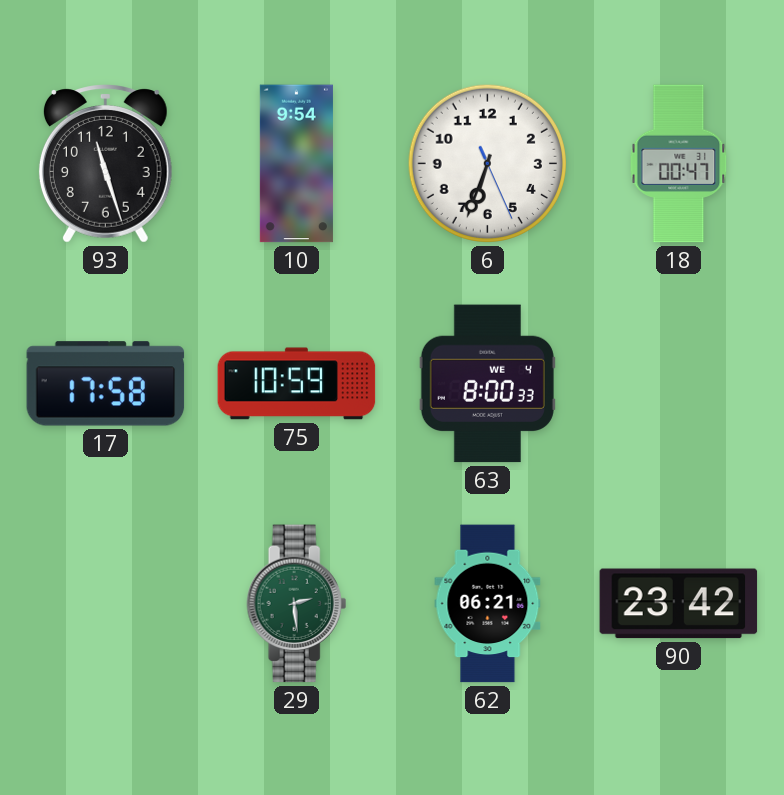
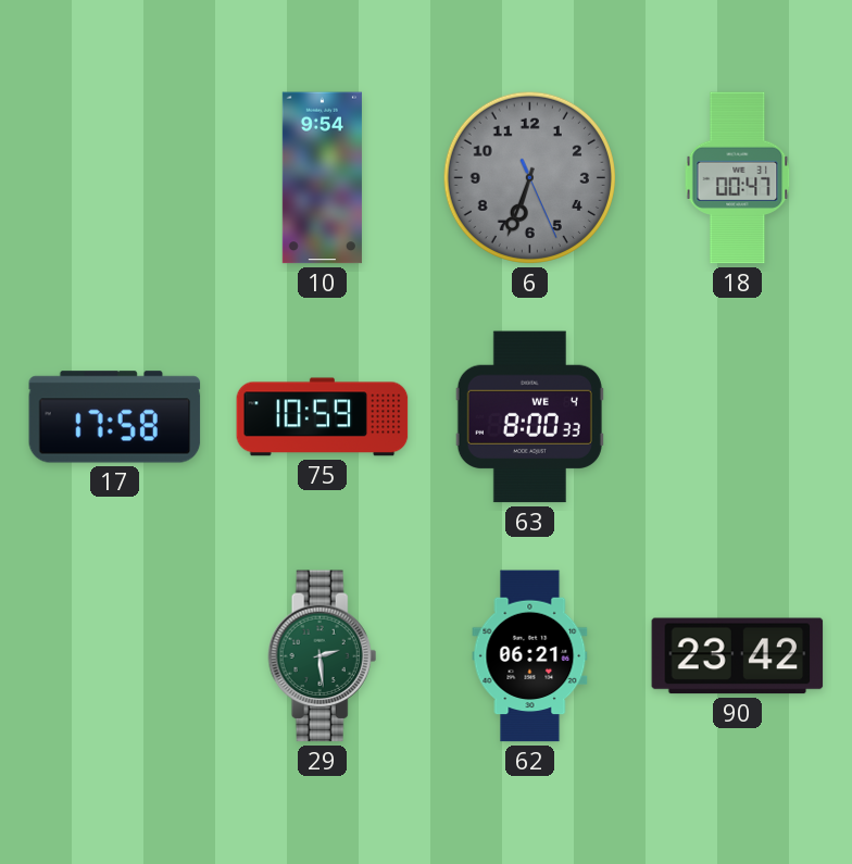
93: 11:27 -> none (105, 164)
6 dial: white -> grey (529, 177)
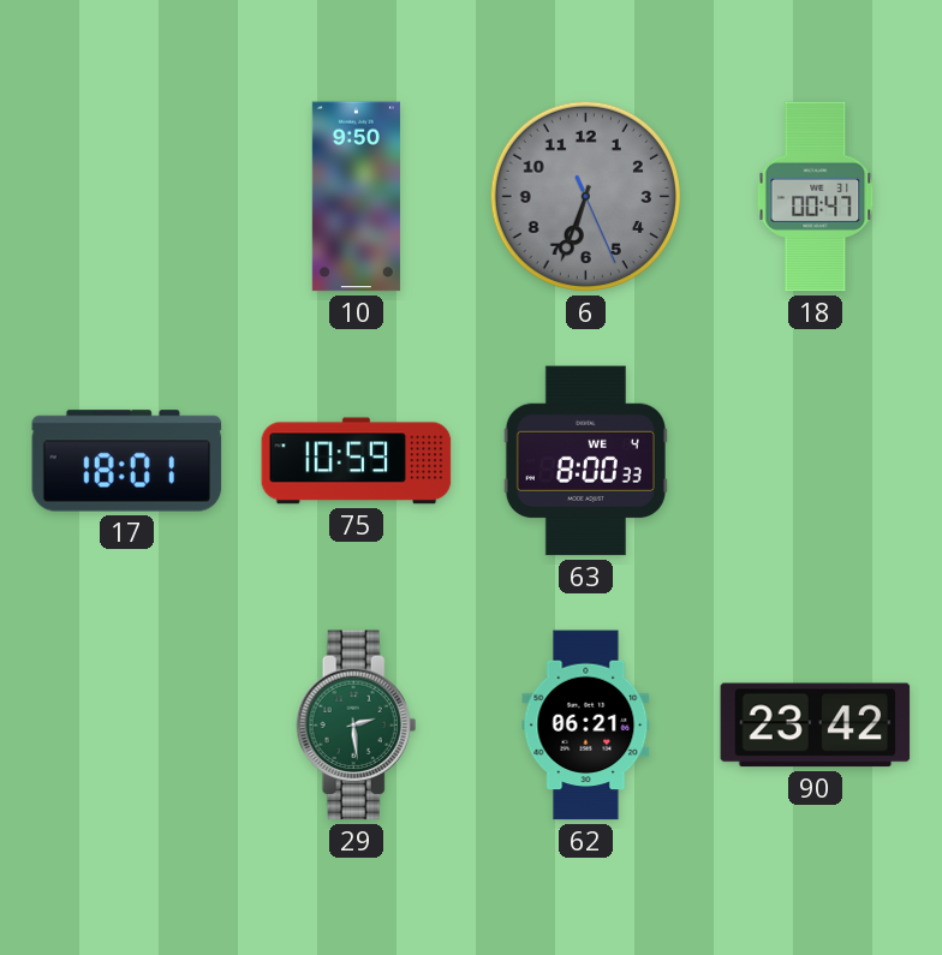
10: 9:54 -> 9:50 (356, 197)
17: 17:58 -> 18:01 (127, 461)
